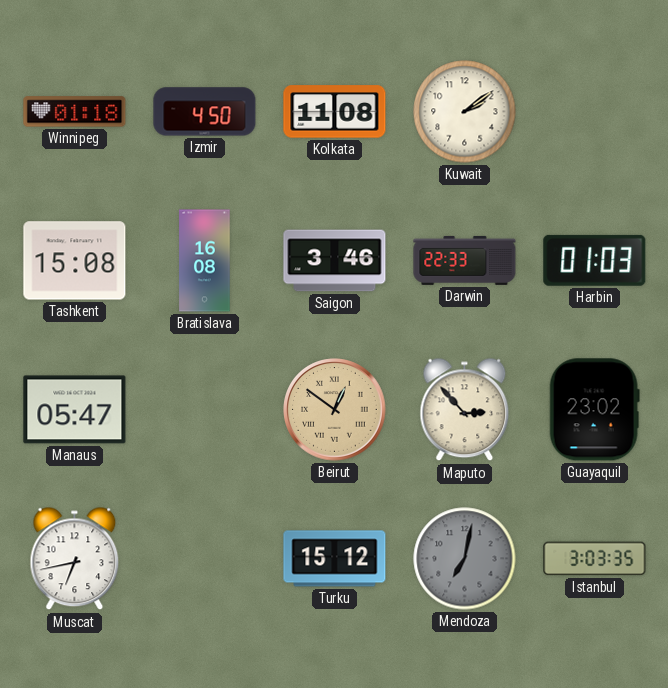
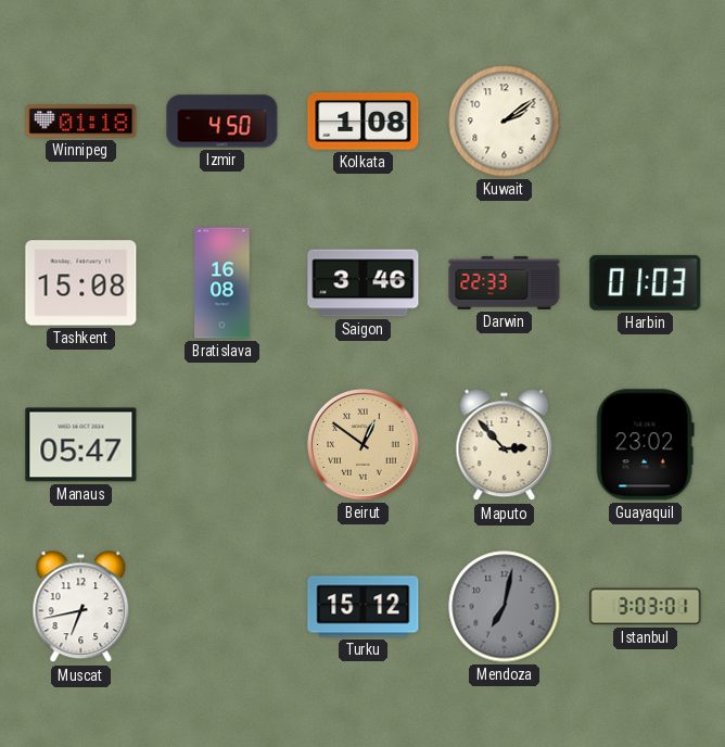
Kolkata: 11:08 -> 1:08 (364, 122)
Istanbul: 3:03:35 -> 3:03:01 (646, 607)
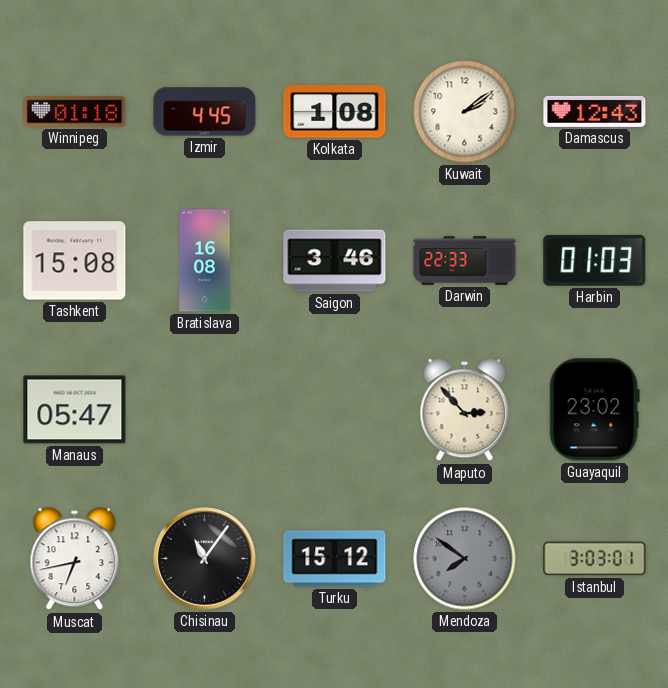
Izmir: 4:50 -> 4:45 (205, 112)
Damascus: none -> 12:43 (595, 111)
Beirut: 12:51 -> none (364, 445)
Chisinau: none -> 11:06 (205, 559)
Mendoza: 7:02 -> 7:51 (465, 559)
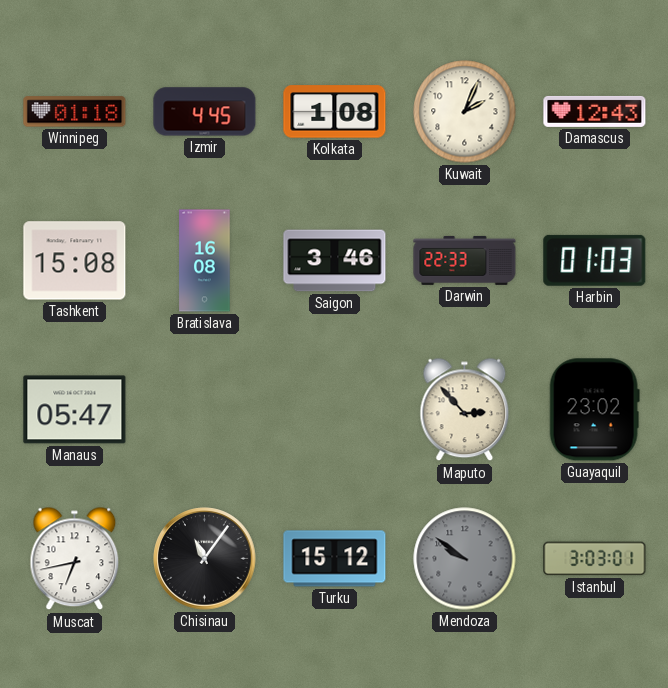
Kuwait: 2:09 -> 2:04 (465, 112)
Mendoza: 7:51 -> 9:51 (465, 559)
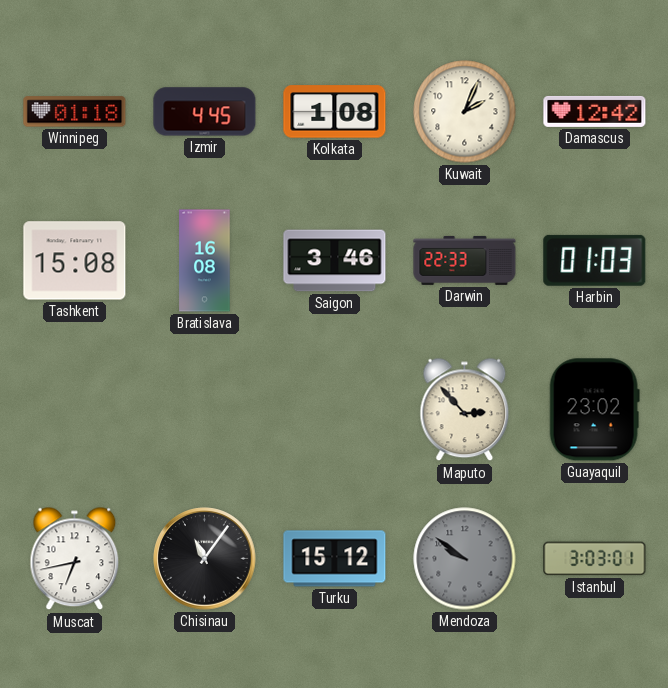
Damascus: 12:43 -> 12:42 (595, 111)
Manaus: 05:47 -> none (75, 410)
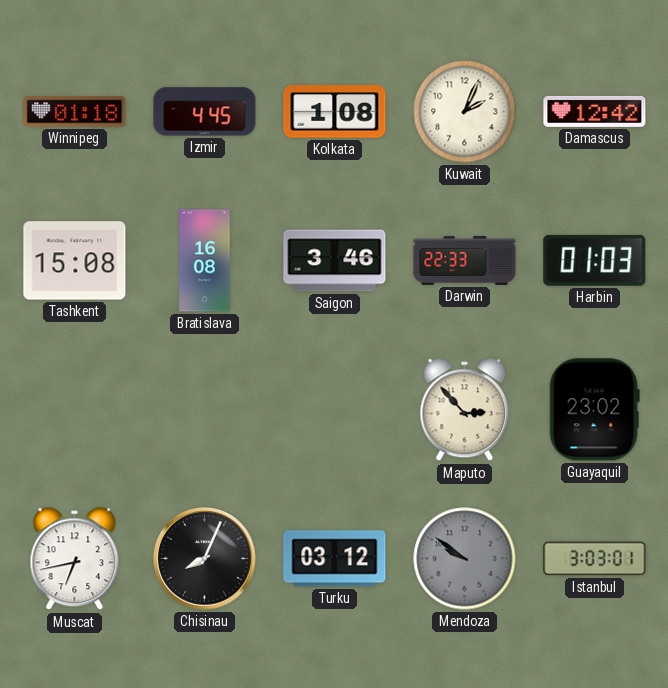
Chisinau: 11:06 -> 8:04 (205, 559)
Turku: 15:12 -> 03:12 (335, 559)
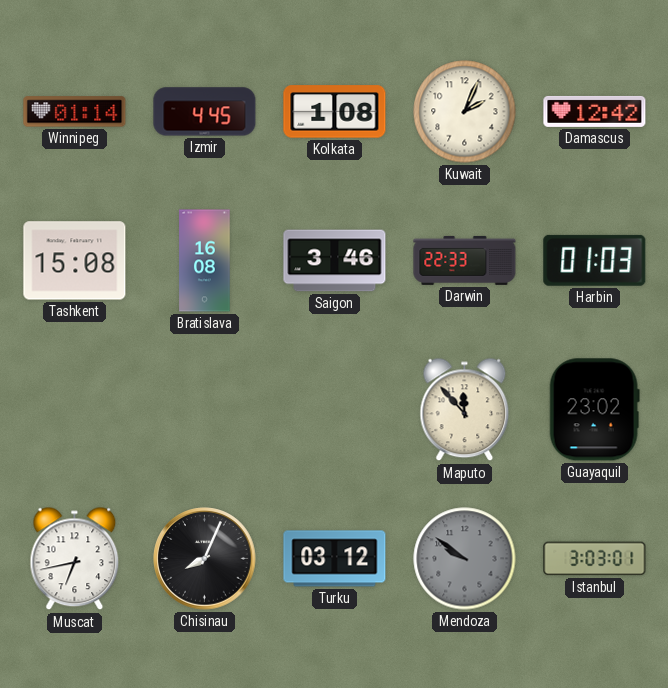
Winnipeg: 01:18 -> 01:14 (75, 112)
Maputo: 2:53 -> 11:53 (465, 410)
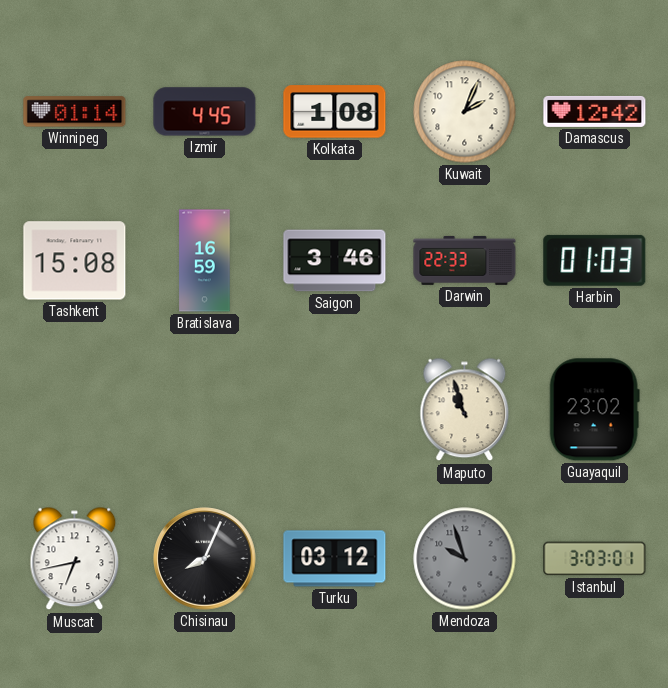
Bratislava: 16:08 -> 16:59 (205, 261)
Maputo: 11:53 -> 10:57 (465, 410)
Mendoza: 9:51 -> 9:57 (465, 559)
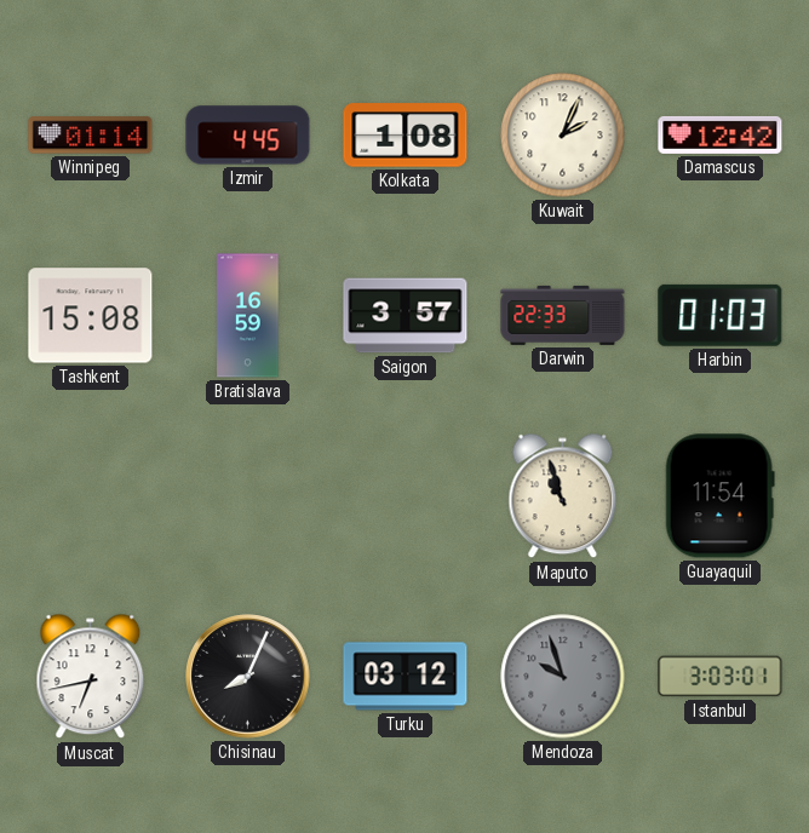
Saigon: 3:46 -> 3:57 (406, 316)
Guayaquil: 23:02 -> 11:54 (719, 496)
